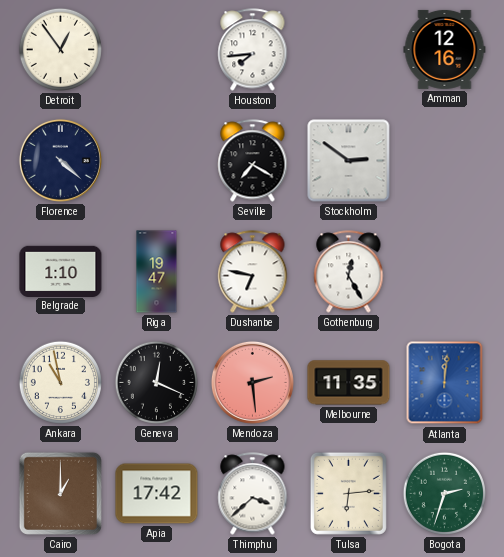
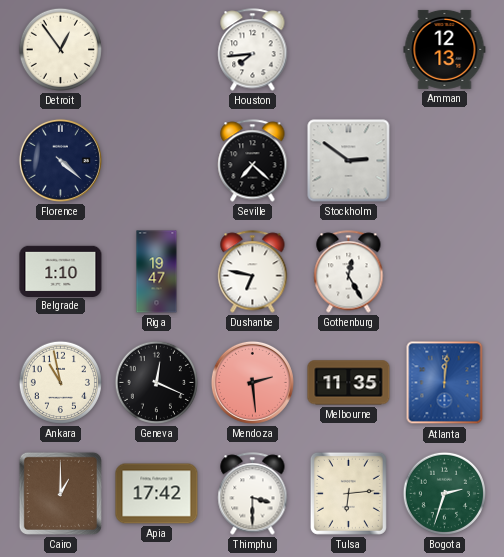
Amman: 12:16 -> 12:13 (445, 49)
Seville: 7:20 -> 7:22 (253, 161)
Thimphu: 3:38 -> 3:30 (253, 494)
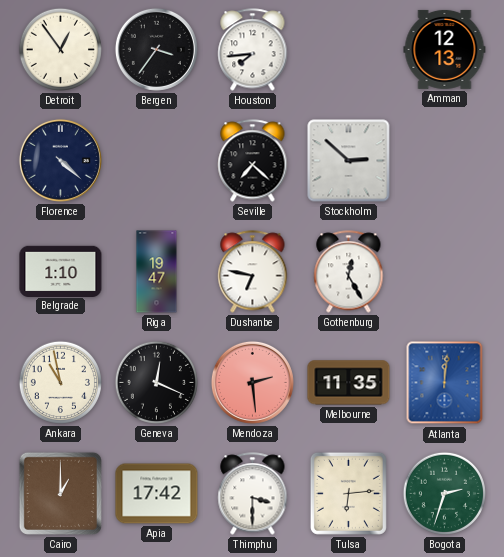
Bergen: none -> 3:36 (156, 49)
Stockholm: 2:51 -> 2:52 (349, 161)
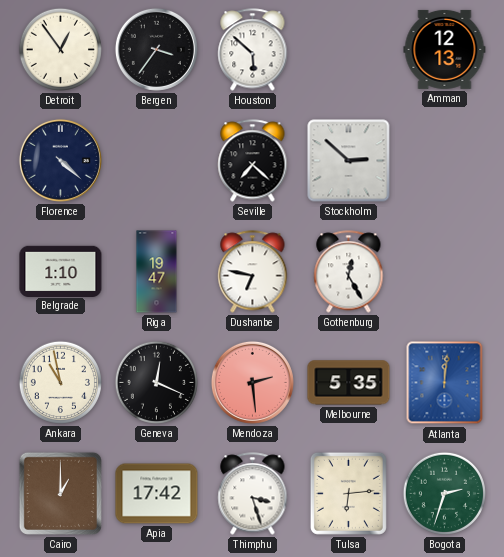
Houston: 7:44 -> 5:52 (253, 50)
Melbourne: 11:35 -> 5:35 (349, 383)
Thimphu: 3:30 -> 3:27 (253, 494)
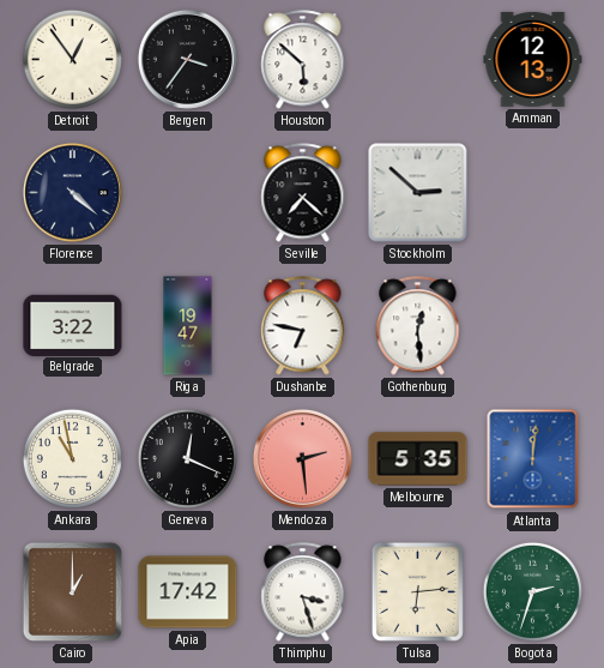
Belgrade: 1:10 -> 3:22 (73, 325)
Gothenburg: 12:25 -> 12:29 (418, 326)
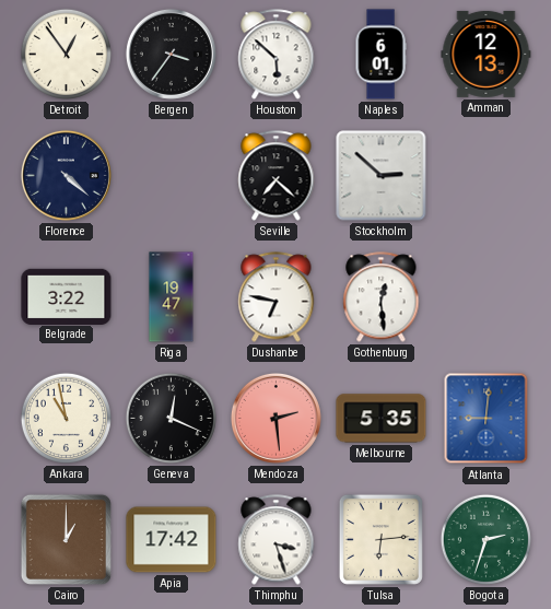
Naples: none -> 6:01 (380, 55)
Atlanta: 12:01 -> 9:01 (486, 419)
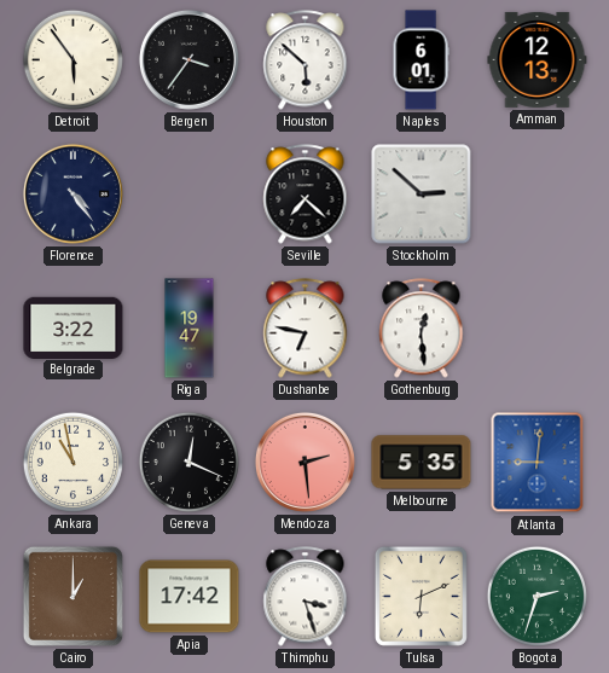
Detroit: 12:54 -> 5:54 (72, 59)
Florence: 4:22 -> 4:24 (72, 193)
Tulsa: 6:14 -> 6:11 (420, 596)
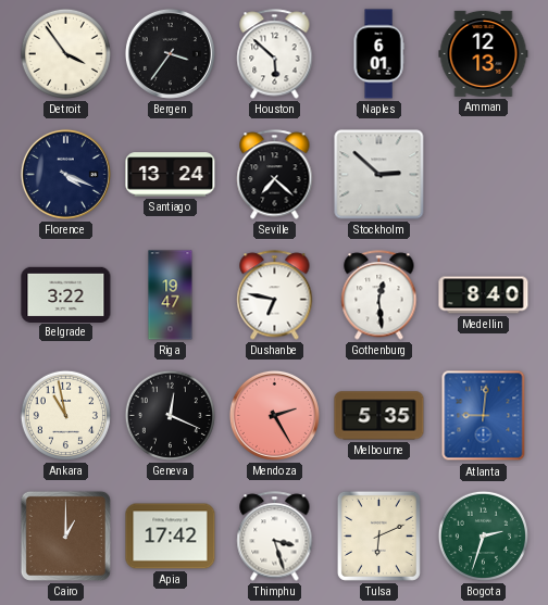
Detroit: 5:54 -> 3:54 (65, 53)
Florence: 4:24 -> 4:19 (65, 174)
Santiago: none -> 13:24 (171, 175)
Medellin: none -> 8:40 (484, 295)
Mendoza: 2:29 -> 2:25 (274, 415)
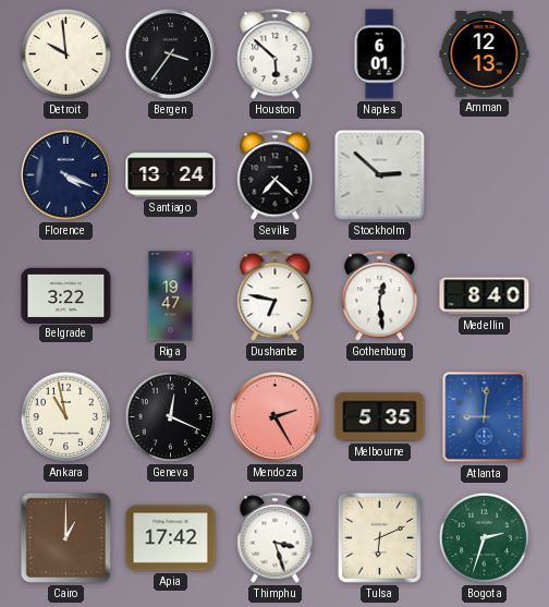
Detroit: 3:54 -> 9:59 (65, 53)
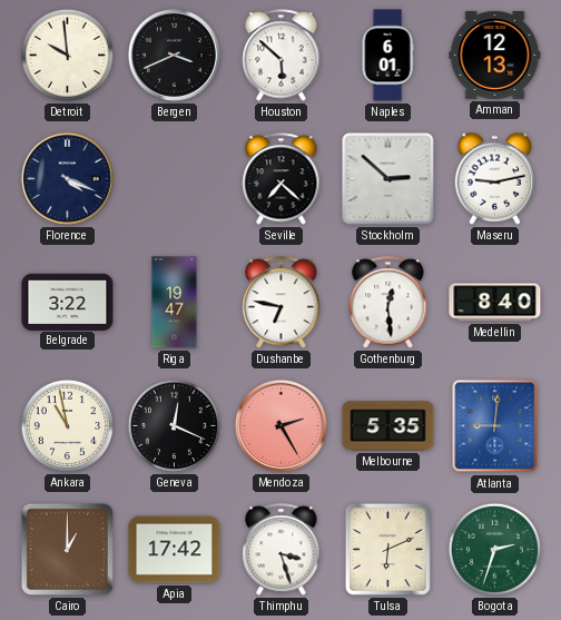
Bergen: 3:36 -> 3:41 (174, 55)
Santiago: 13:24 -> none (171, 175)
Maseru: none -> 9:13 (495, 178)
